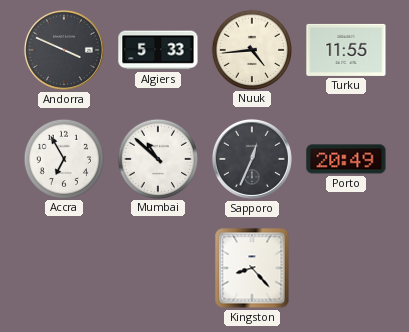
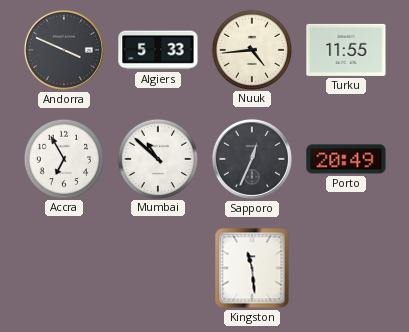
Kingston: 8:23 -> 11:29 (252, 268)
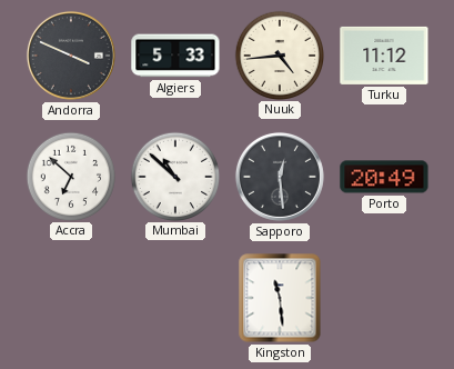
Turku: 11:55 -> 11:12 (384, 56)
Accra: 6:55 -> 6:52 (70, 176)
Sapporo: 12:34 -> 12:29 (280, 177)
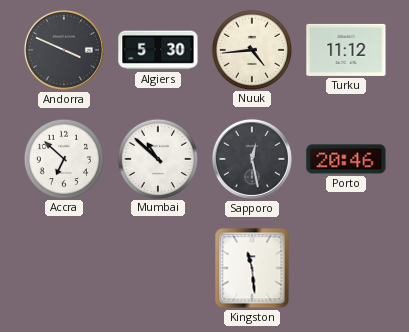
Algiers: 5:33 -> 5:30 (158, 50)
Sapporo: 12:29 -> 12:28 (252, 159)
Porto: 20:49 -> 20:46 (346, 159)
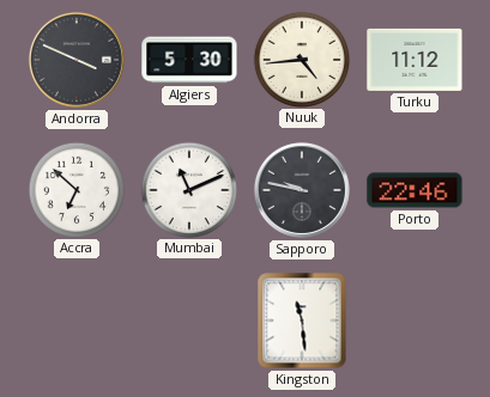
Mumbai: 10:52 -> 11:11 (188, 189)
Sapporo: 12:28 -> 9:47 (302, 190)
Porto: 20:46 -> 22:46 (415, 190)
